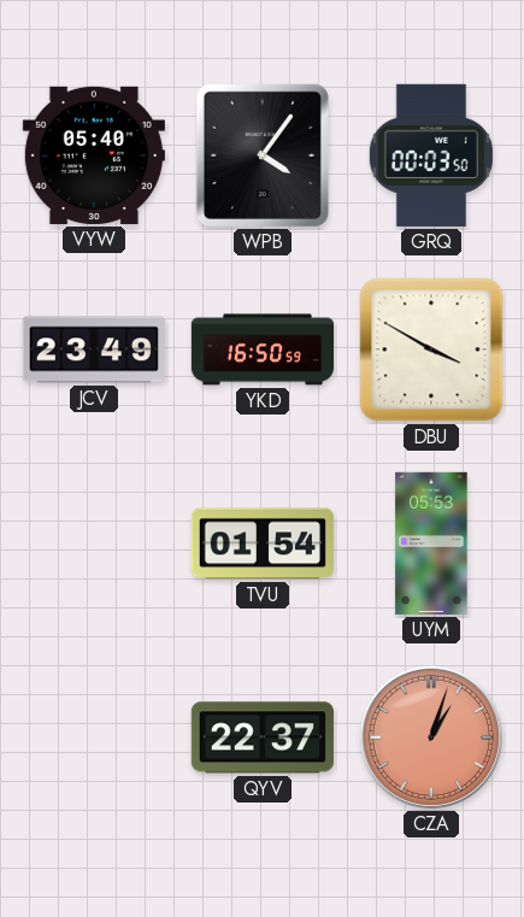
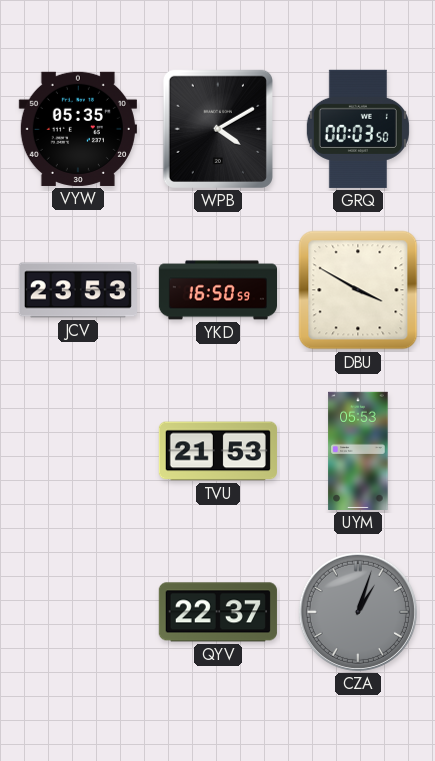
VYW: 05:40 -> 05:35 (78, 129)
WPB: 4:06 -> 4:10 (218, 129)
JCV: 23:49 -> 23:53 (78, 290)
TVU: 01:54 -> 21:53 (218, 451)
CZA dial: salmon -> grey (358, 612)
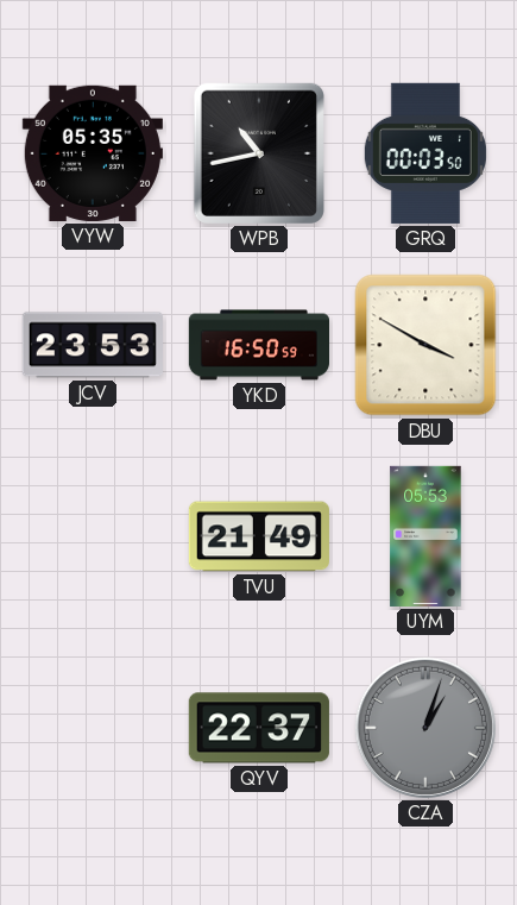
WPB: 4:10 -> 10:43 (259, 153)
TVU: 21:53 -> 21:49 (259, 536)
